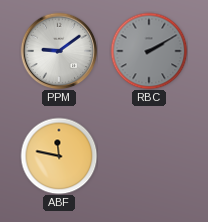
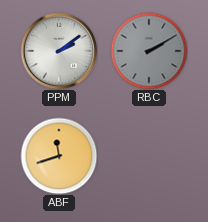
PPM: 9:09 -> 2:09 (59, 51)
ABF: 11:47 -> 11:42 (59, 156)
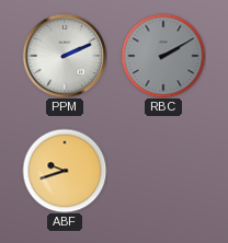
PPM: 2:09 -> 2:11 (65, 56)
ABF: 11:42 -> 9:42 (65, 171)
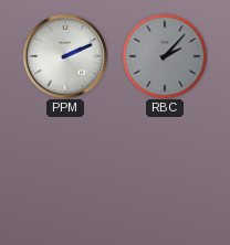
RBC: 2:10 -> 2:07 (165, 56)
ABF: 9:42 -> none (65, 171)
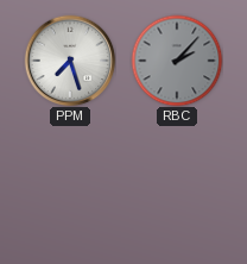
PPM: 2:11 -> 7:27 (70, 61)
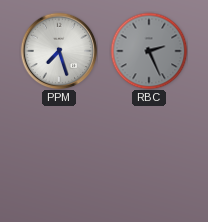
RBC: 2:07 -> 2:26 (149, 51)
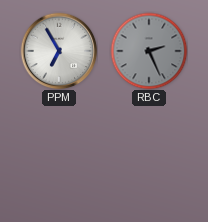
PPM: 7:27 -> 6:55 (59, 51)
